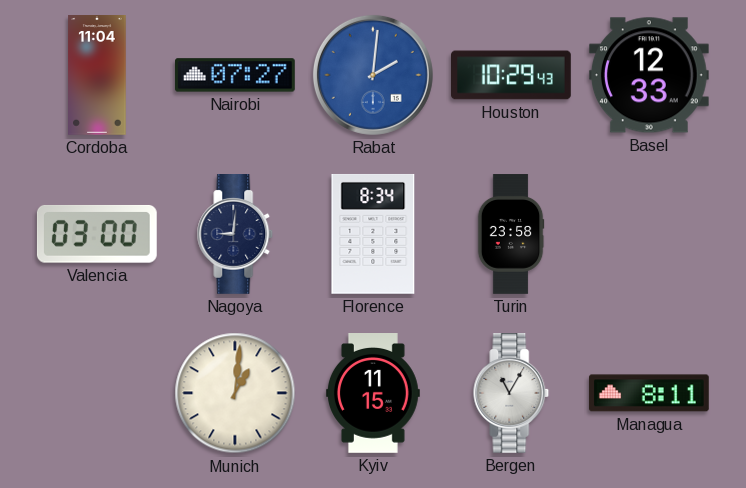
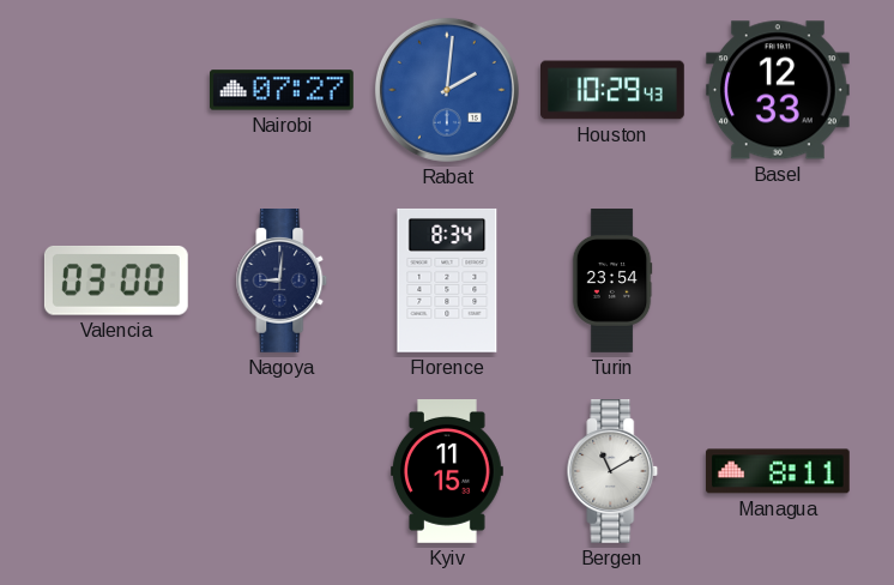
Cordoba: 11:04 -> none (97, 76)
Turin: 23:58 -> 23:54 (612, 281)
Munich: 1:01 -> none (235, 393)
Bergen: 11:05 -> 11:10 (612, 472)
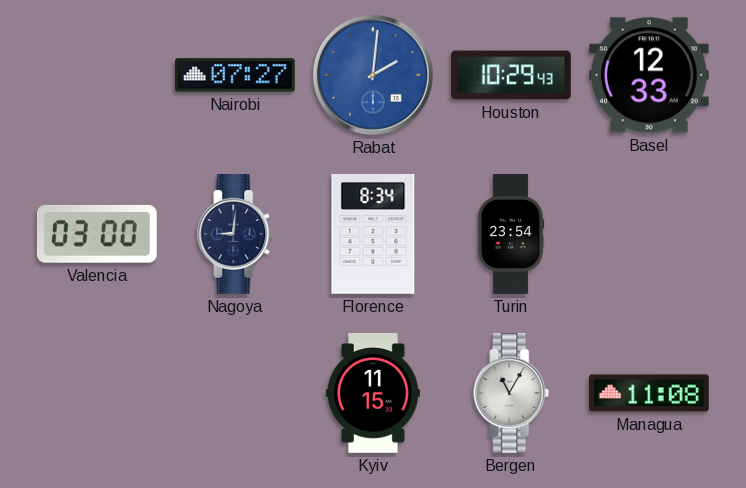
Bergen: 11:10 -> 11:05 (511, 394)
Managua: 8:11 -> 11:08 (649, 393)
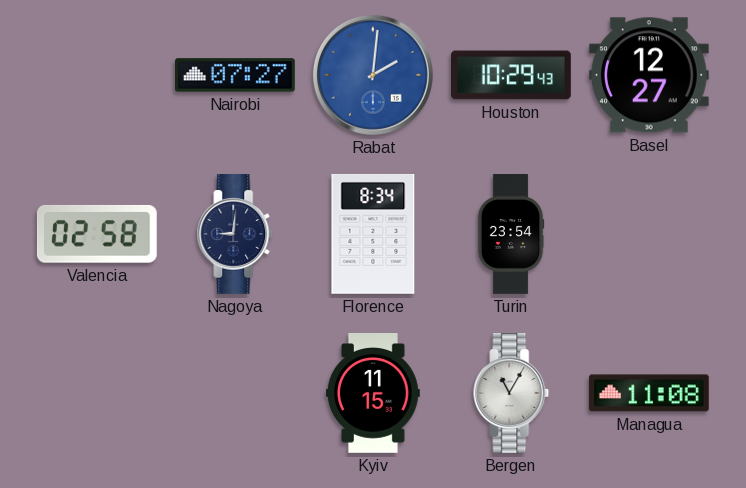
Basel: 12:33 -> 12:27 (649, 75)
Valencia: 03:00 -> 02:58 (97, 234)
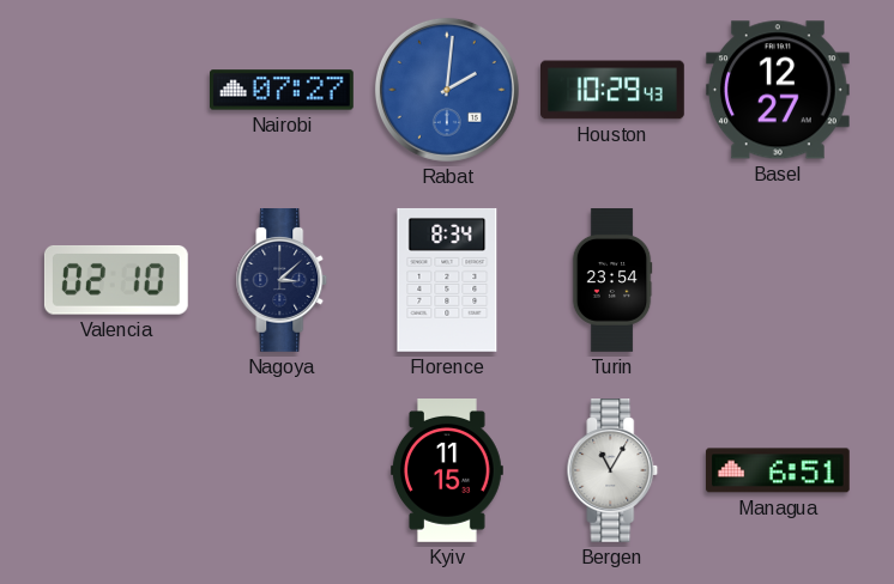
Valencia: 02:58 -> 02:10 (116, 280)
Nagoya: 9:01 -> 3:08 (282, 281)
Managua: 11:08 -> 6:51 (778, 470)
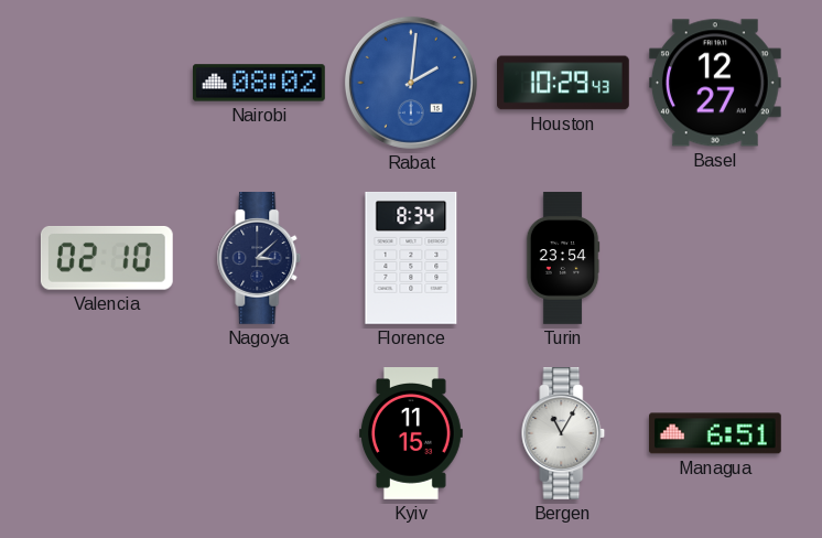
Nairobi: 07:27 -> 08:02 (260, 83)
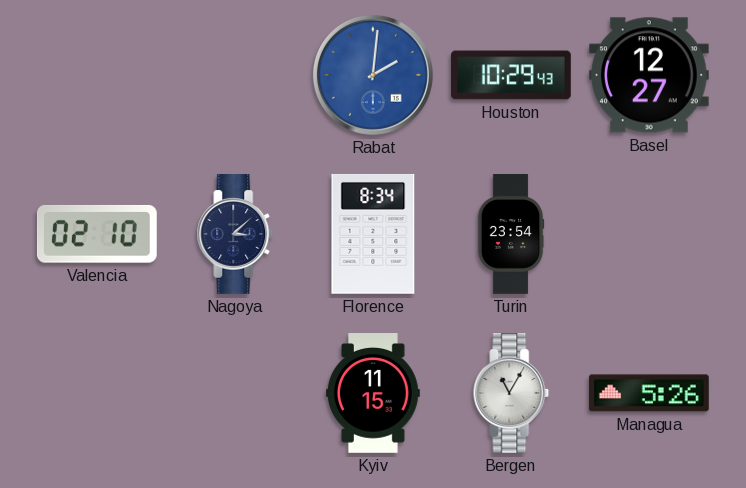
Nairobi: 08:02 -> none (260, 83)
Managua: 6:51 -> 5:26 (649, 393)
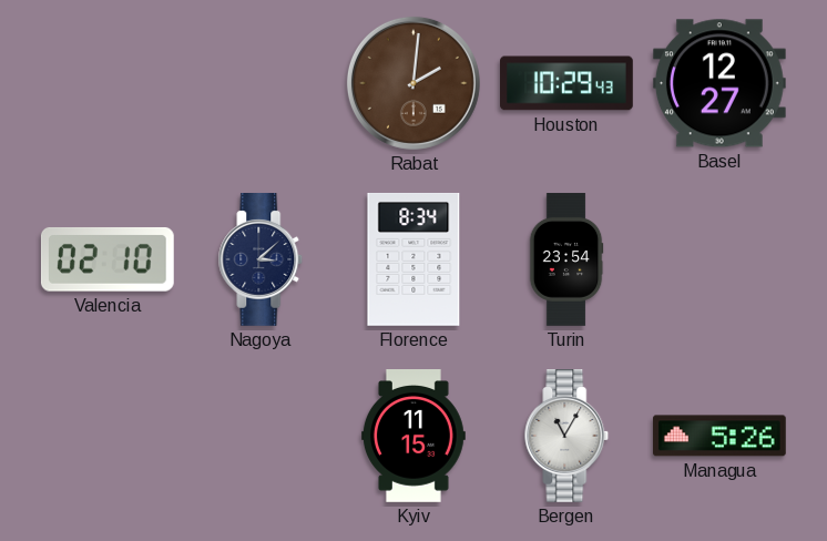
Rabat dial: blue -> brown (413, 83)
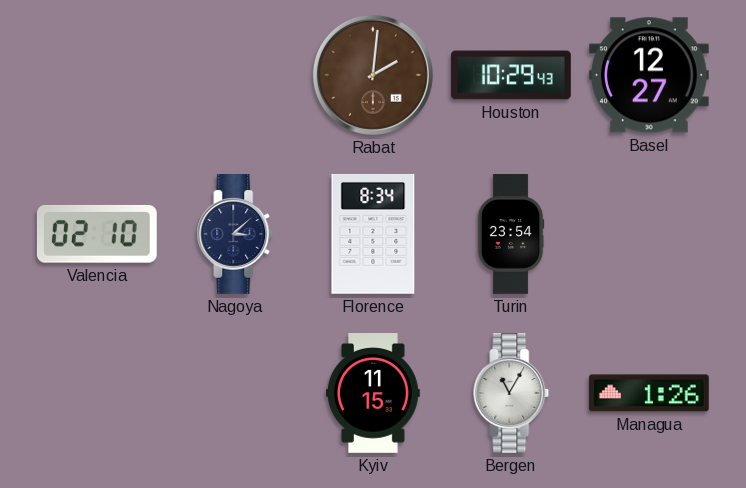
Managua: 5:26 -> 1:26 (649, 393)
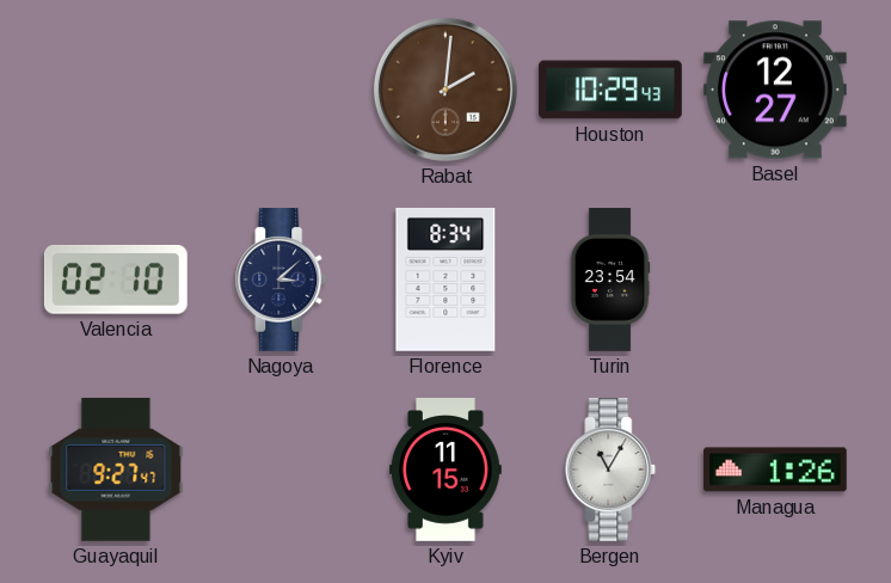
Guayaquil: none -> 9:27 (116, 470)
